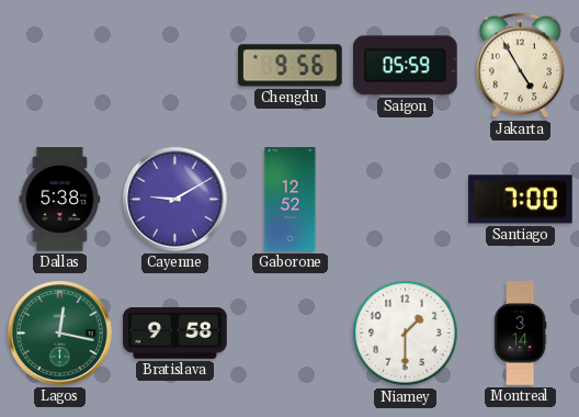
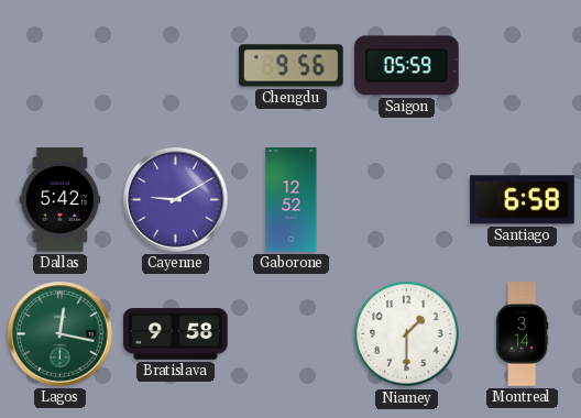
Jakarta: 4:55 -> none (521, 66)
Dallas: 5:38 -> 5:42 (61, 200)
Santiago: 7:00 -> 6:58 (523, 200)
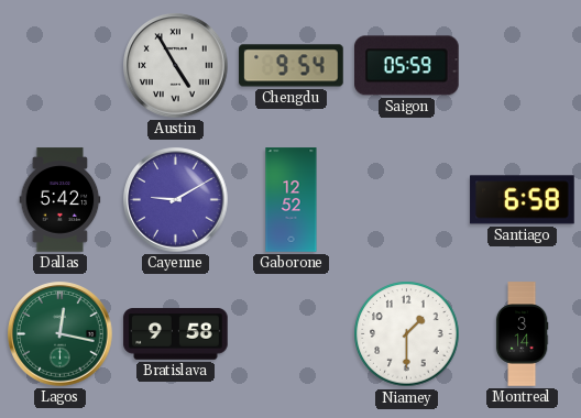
Austin: none -> 4:55 (176, 66)
Chengdu: 9:56 -> 9:54 (292, 66)
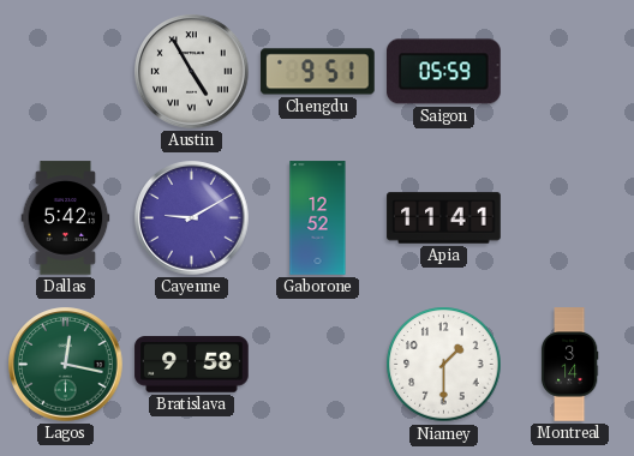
Chengdu: 9:54 -> 9:51 (318, 72)
Apia: none -> 11:41 (444, 218)
Santiago: 6:58 -> none (523, 200)
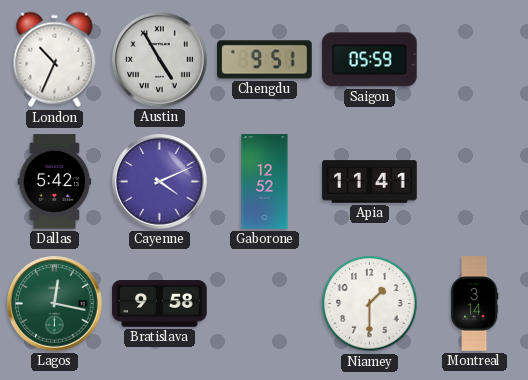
London: none -> 10:34 (55, 60)
Cayenne: 9:10 -> 4:11 (160, 182)
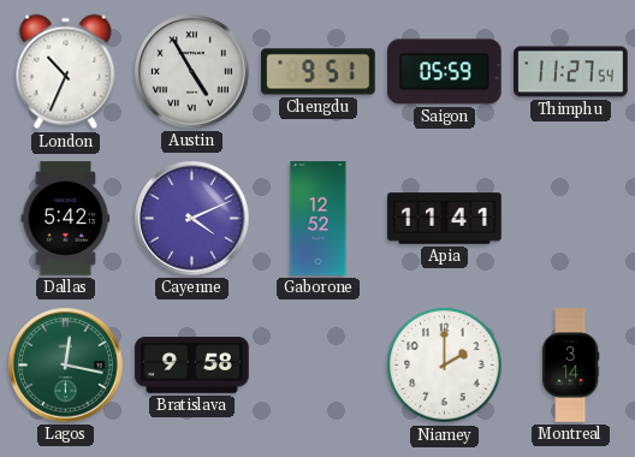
Thimphu: none -> 11:27 (571, 72)
Niamey: 1:30 -> 2:00 (445, 366)
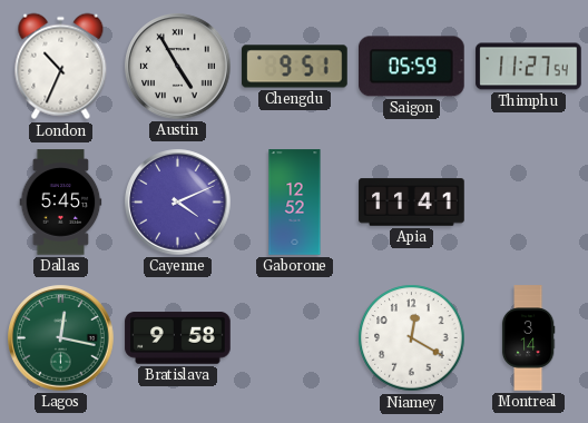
Dallas: 5:42 -> 5:45 (61, 203)
Niamey: 2:00 -> 12:20 (412, 338)
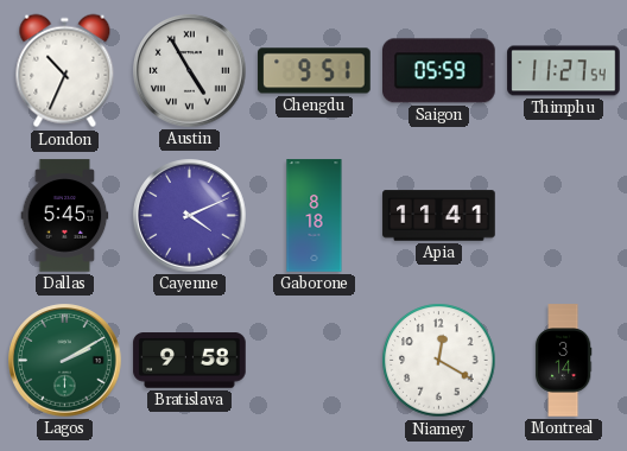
Gaborone: 12:52 -> 8:18 (315, 216)
Lagos: 12:17 -> 2:10 (65, 361)
